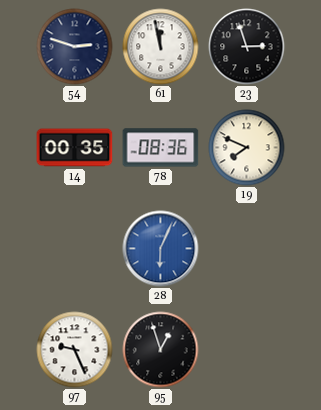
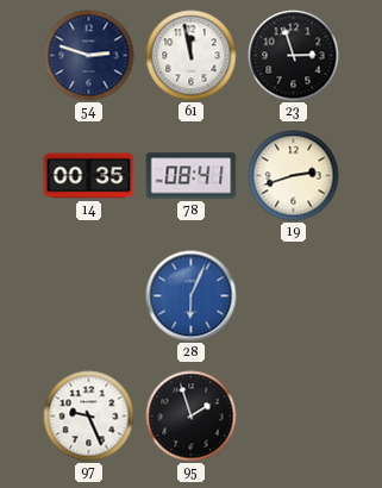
78: 08:36 -> 08:41 (192, 176)
19: 7:49 -> 2:42 (294, 176)
95: 12:57 -> 1:57 (192, 417)
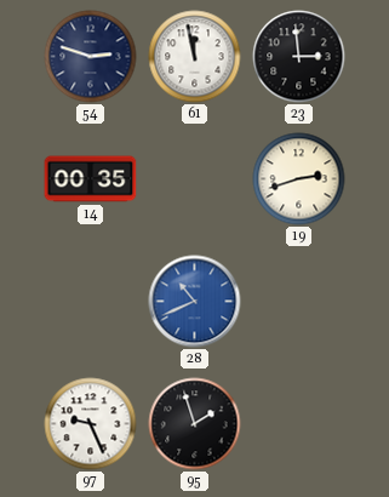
23: 2:57 -> 2:59 (299, 57)
78: 08:41 -> none (192, 176)
28: 6:04 -> 10:41 (195, 302)
